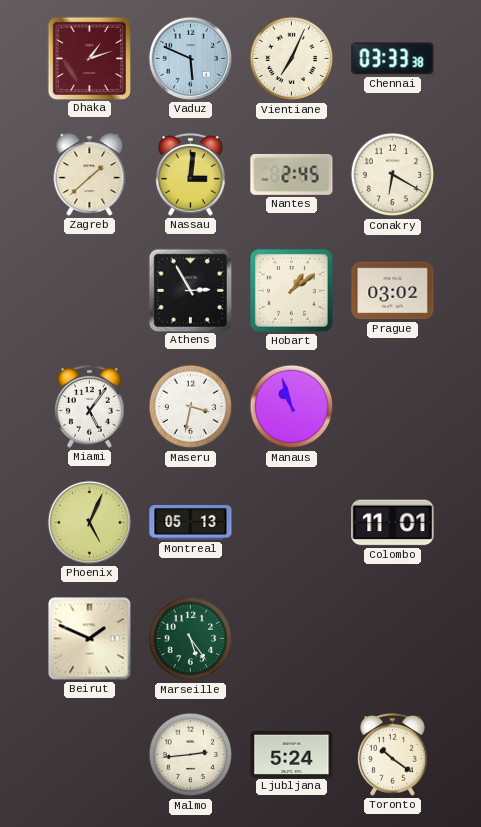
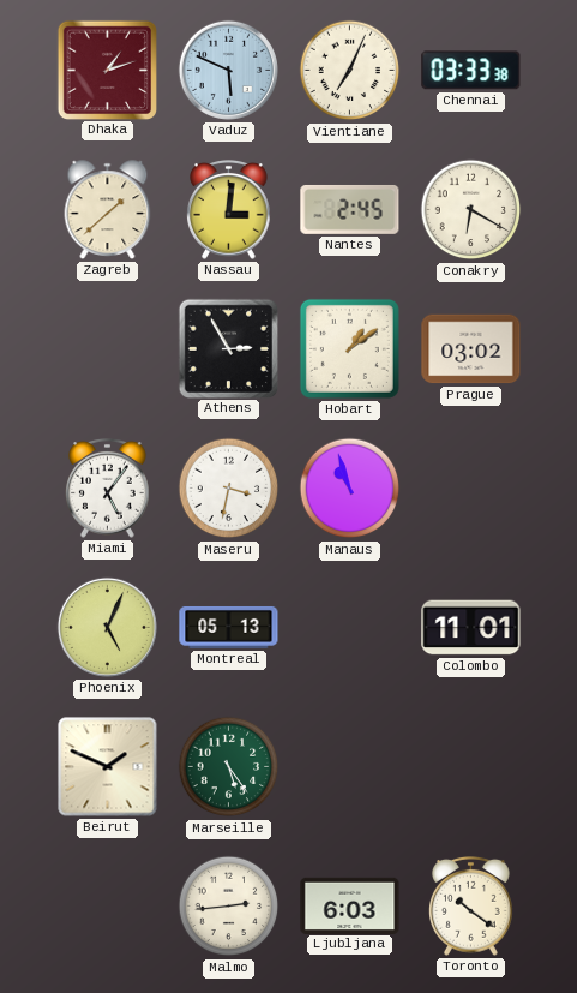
Ljubljana: 5:24 -> 6:03 (350, 905)
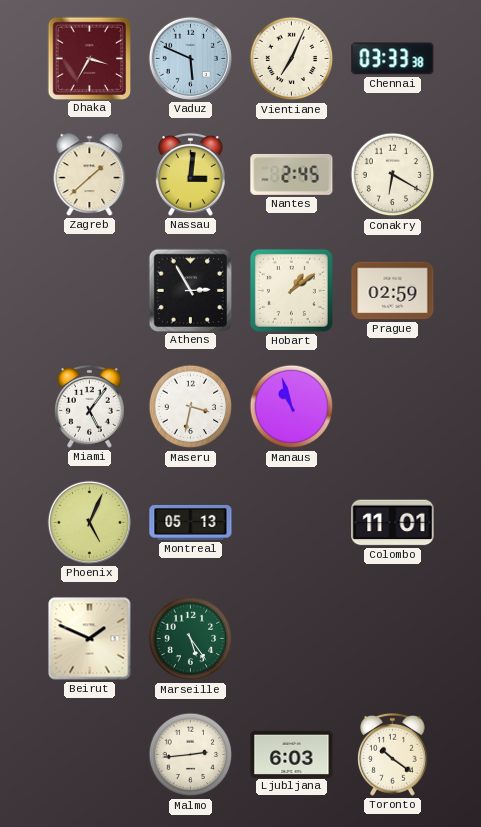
Dhaka: 1:12 -> 3:35 (89, 58)
Prague: 03:02 -> 02:59 (393, 291)
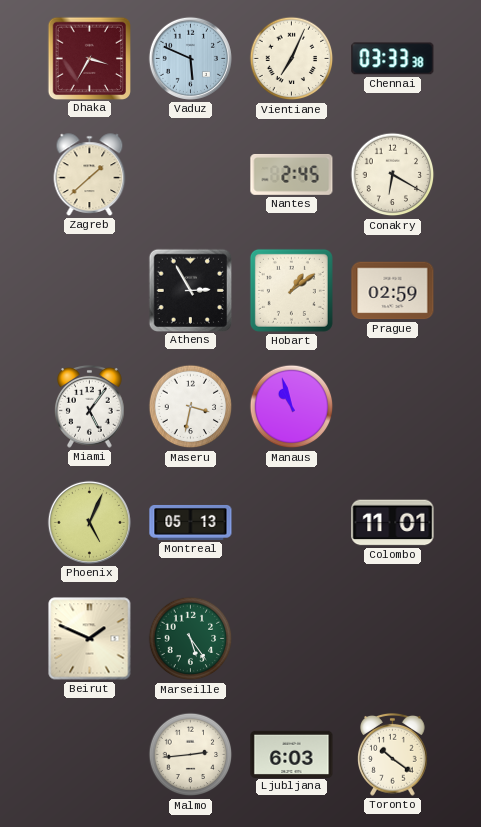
Nassau: 3:01 -> none (191, 175)
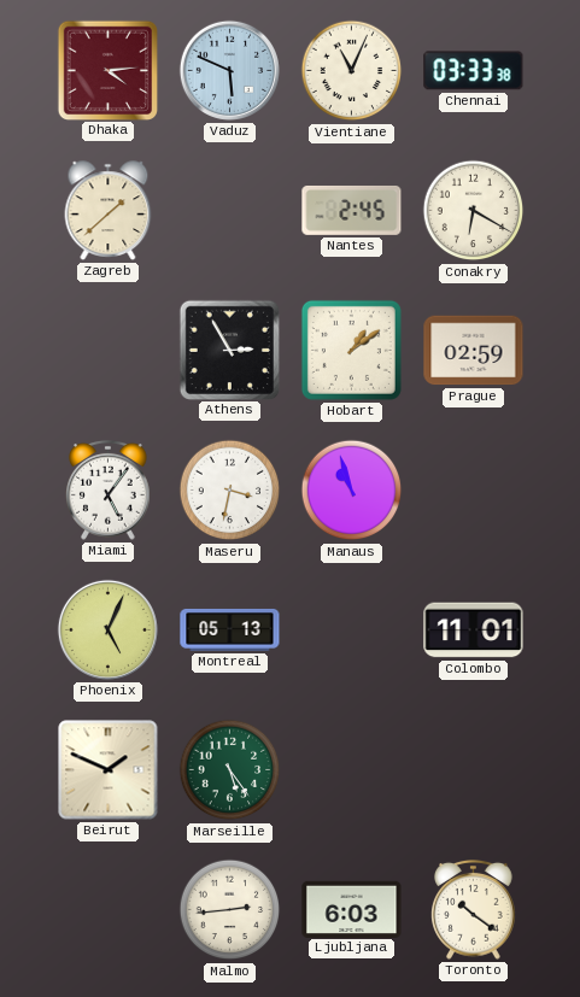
Dhaka: 3:35 -> 4:14 (107, 70)
Vientiane: 7:04 -> 11:04 (352, 71)
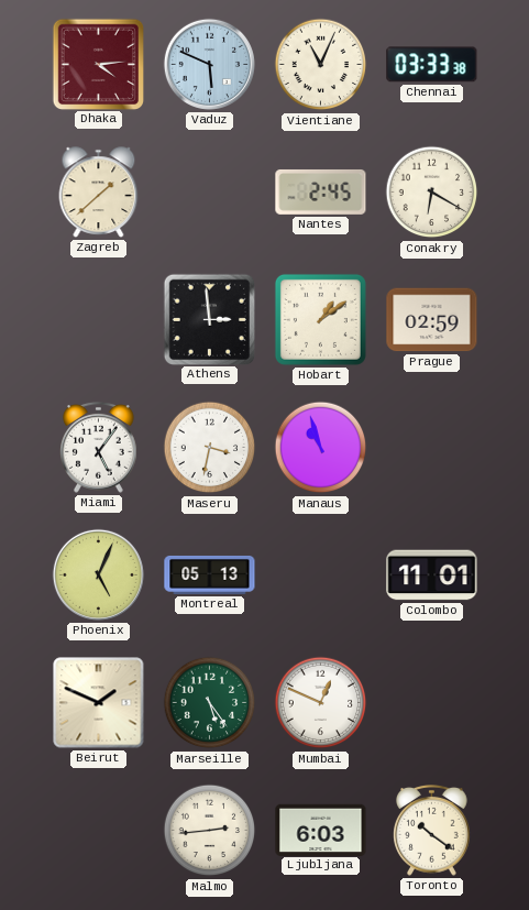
Athens: 2:55 -> 2:59 (209, 319)
Mumbai: none -> 12:49 (321, 703)
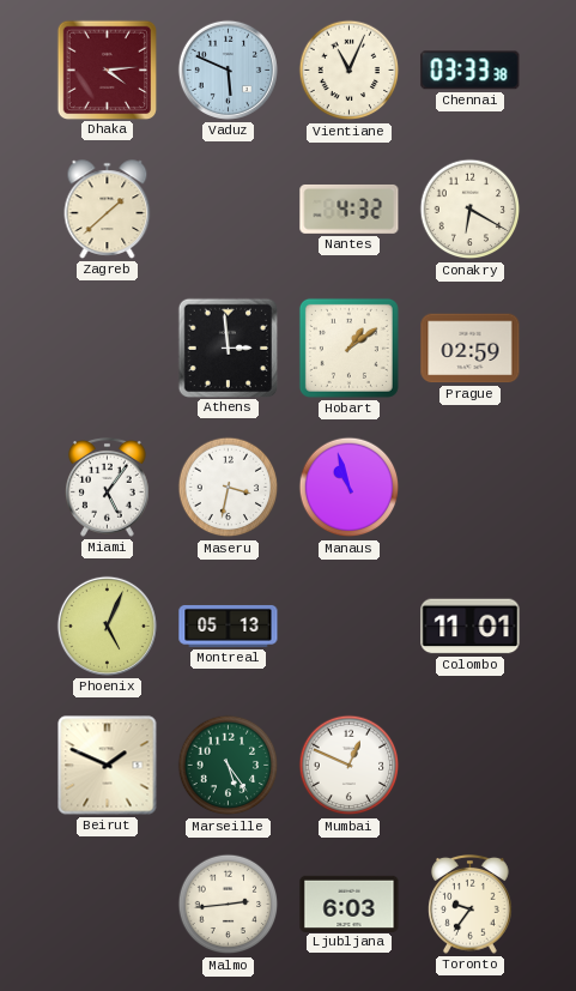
Nantes: 2:45 -> 4:32 (350, 209)
Toronto: 10:21 -> 9:36 (471, 905)
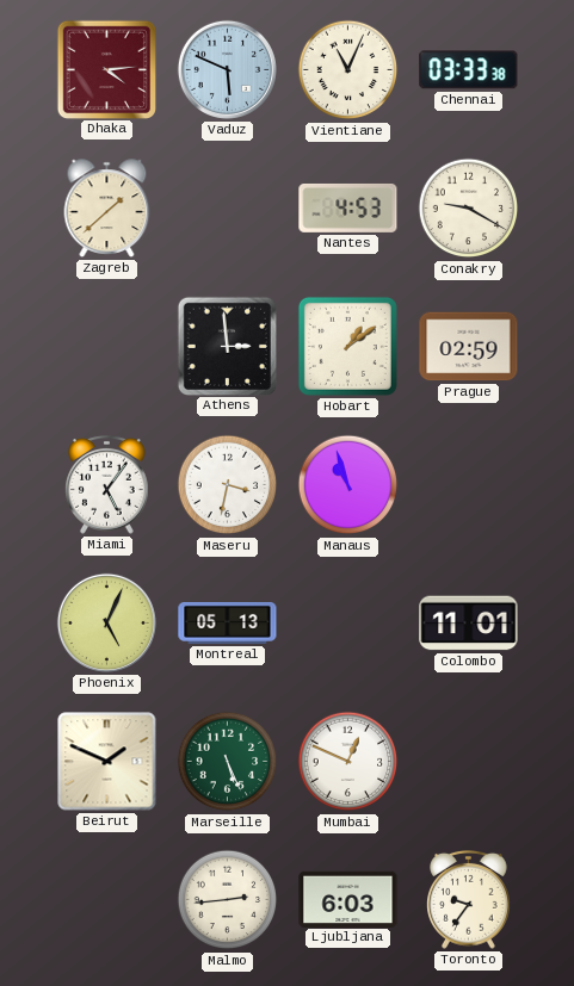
Nantes: 4:32 -> 4:53 (348, 207)
Conakry: 6:20 -> 9:20 (469, 209)
Marseille: 5:24 -> 5:26 (228, 762)
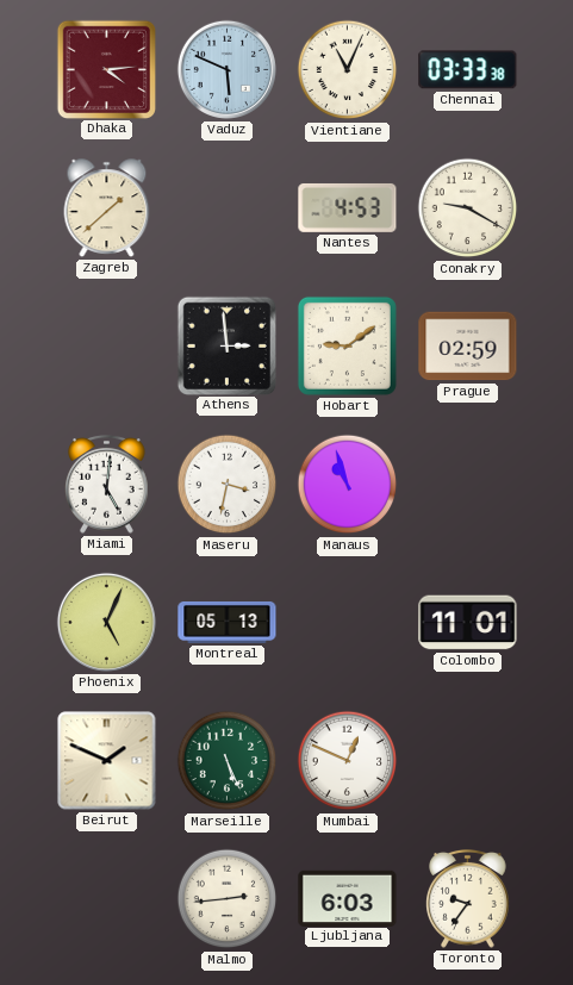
Hobart: 1:09 -> 9:09 (347, 345)
Miami: 5:06 -> 5:01 (107, 485)
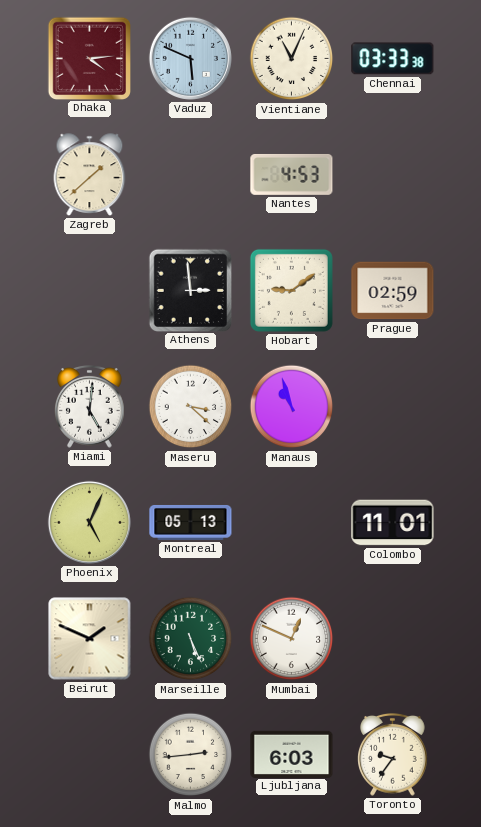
Conakry: 9:20 -> none (468, 208)
Maseru: 3:32 -> 3:22 (191, 407)
